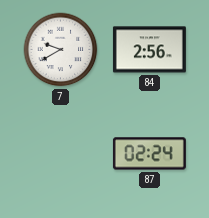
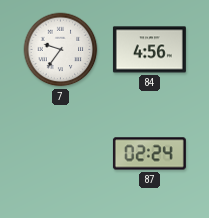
7: 9:40 -> 9:36 (61, 50)
84: 2:56 -> 4:56 (149, 50)
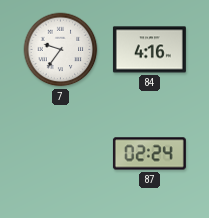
84: 4:56 -> 4:16 (149, 50)
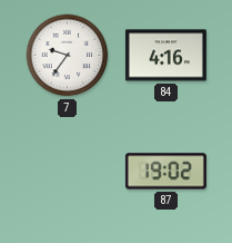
87: 02:24 -> 19:02 (165, 172)
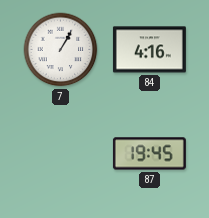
7: 9:36 -> 1:05 (61, 50)
87: 19:02 -> 19:45 (149, 154)
